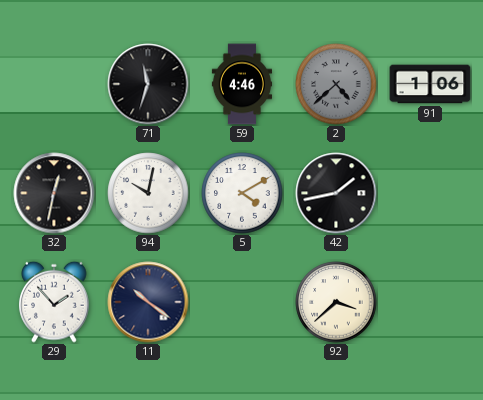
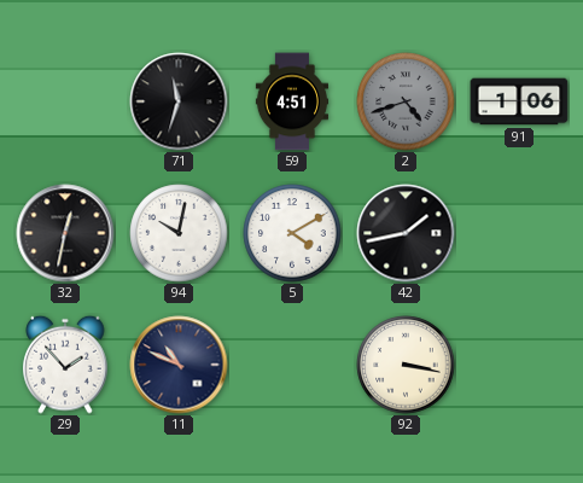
59: 4:46 -> 4:51 (291, 101)
2: 4:38 -> 4:42 (406, 101)
11: 10:21 -> 10:49 (179, 365)
92: 3:38 -> 3:17 (406, 365)
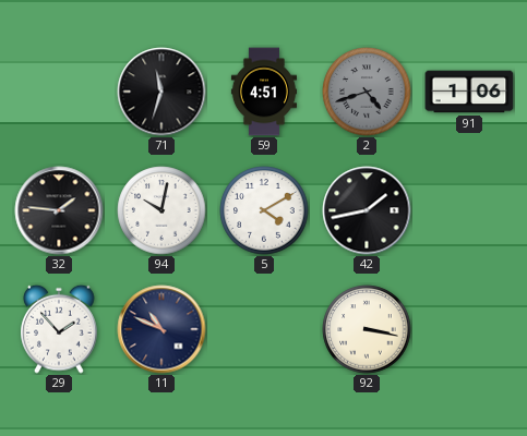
32: 12:32 -> 1:46 (59, 210)
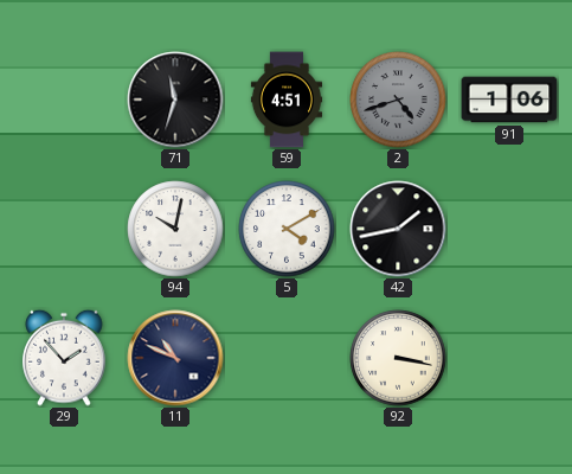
32: 1:46 -> none (59, 210)
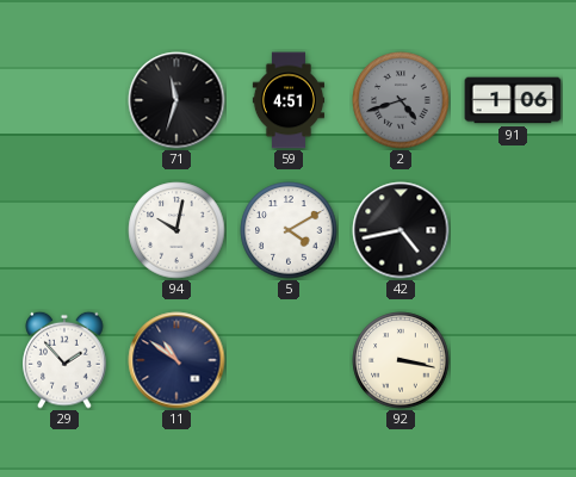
42: 1:43 -> 4:43 (401, 230)
11: 10:49 -> 10:51 (176, 360)
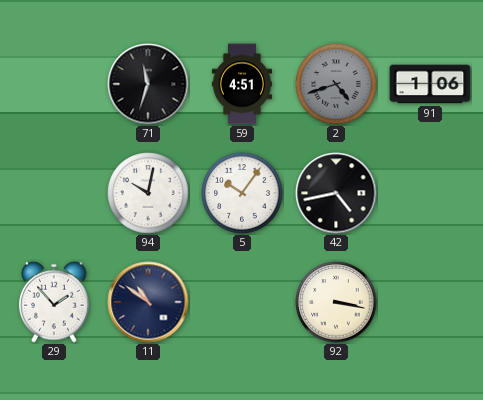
5: 4:10 -> 10:06 (242, 193)
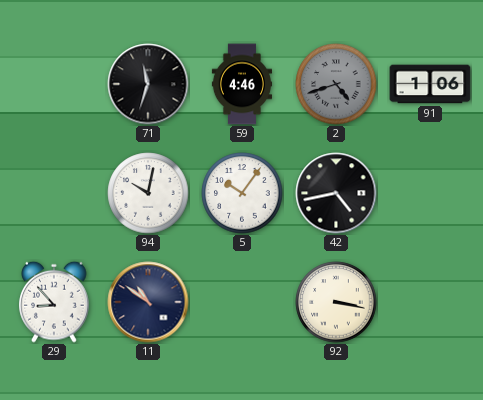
59: 4:51 -> 4:46 (241, 84)
29: 1:53 -> 8:53 (54, 302)
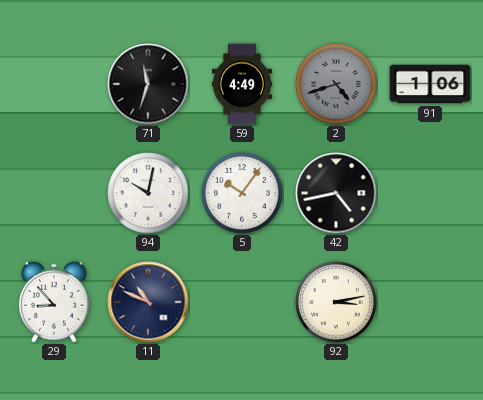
59: 4:46 -> 4:49 (241, 84)
11: 10:51 -> 10:49 (148, 302)
92: 3:17 -> 3:13 (336, 302)
